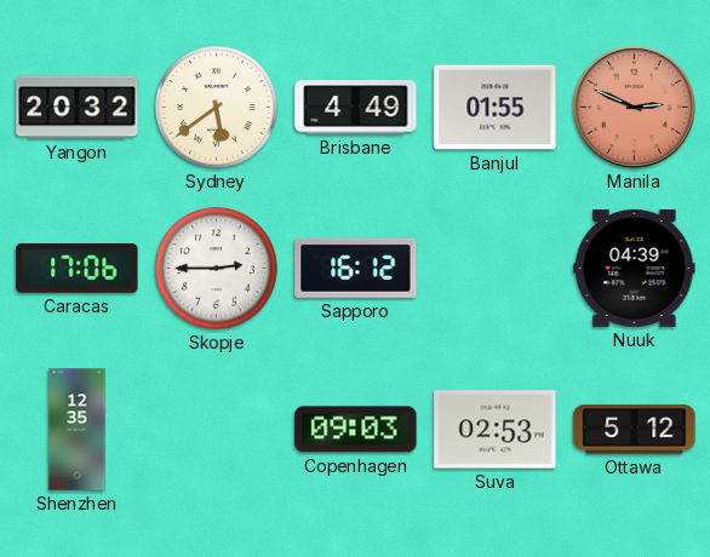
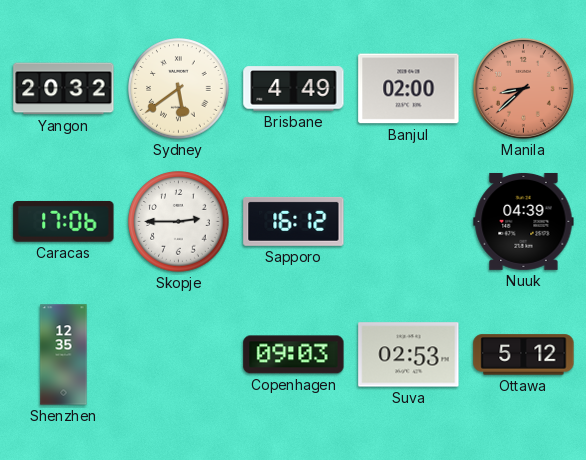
Banjul: 01:55 -> 02:00 (409, 89)
Manila: 2:49 -> 8:38 (523, 88)
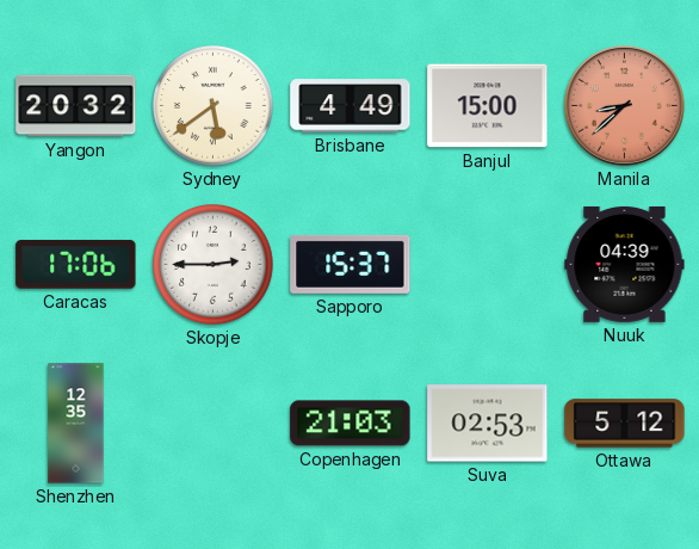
Banjul: 02:00 -> 15:00 (488, 106)
Sapporo: 16:12 -> 15:37 (351, 264)
Copenhagen: 09:03 -> 21:03 (351, 424)
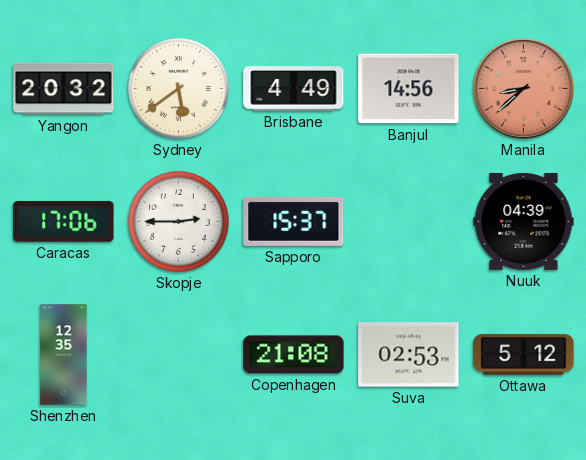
Banjul: 15:00 -> 14:56 (409, 89)
Copenhagen: 21:03 -> 21:08 (294, 355)
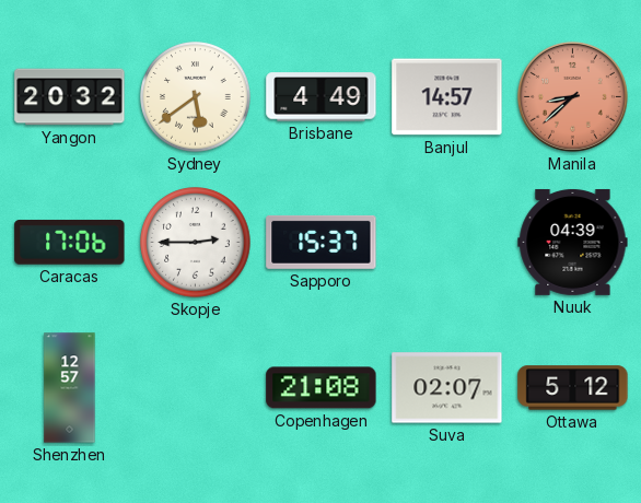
Banjul: 14:56 -> 14:57 (447, 97)
Shenzhen: 12:35 -> 12:57 (70, 388)
Suva: 02:53 -> 02:07 (447, 388)
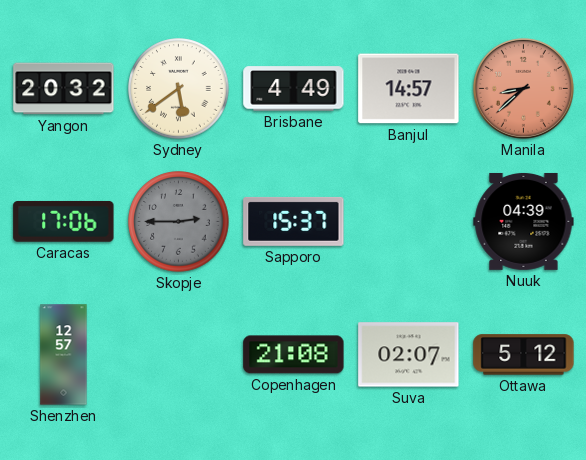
Skopje dial: white -> grey (179, 222)
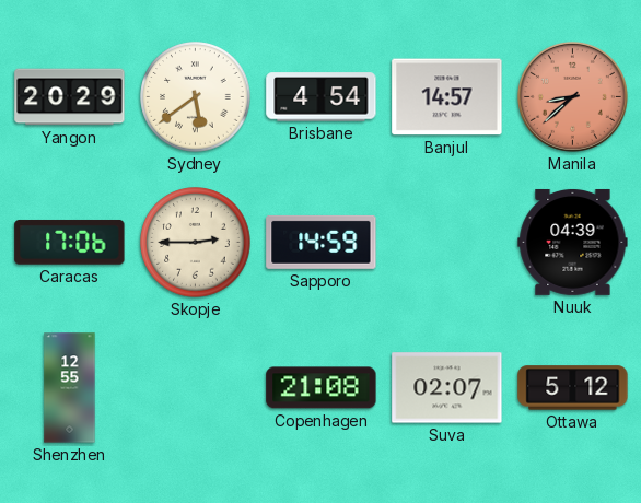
Yangon: 20:32 -> 20:29 (70, 97)
Brisbane: 4:49 -> 4:54 (322, 97)
Skopje dial: grey -> cream (196, 243)
Sapporo: 15:37 -> 14:59 (322, 242)
Shenzhen: 12:57 -> 12:55 (70, 388)
